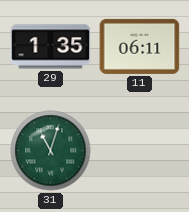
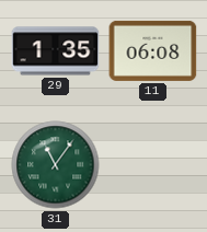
11: 06:11 -> 06:08 (153, 50)
31: 11:03 -> 11:06 (56, 165)
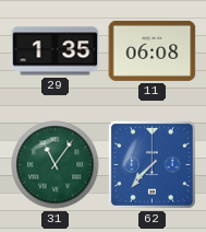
62: none -> 7:37 (152, 164)
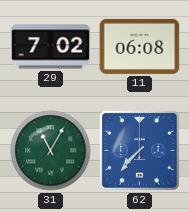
29: 1:35 -> 7:02 (51, 47)
31: 11:06 -> 11:05 (51, 151)
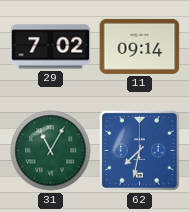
11: 06:08 -> 09:14 (140, 46)
62: 7:37 -> 7:32 (139, 150)
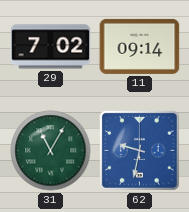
62: 7:32 -> 9:32 (139, 150)
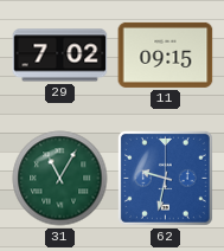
11: 09:14 -> 09:15 (166, 54)
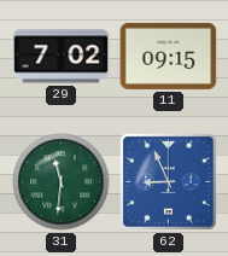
31: 11:05 -> 11:31 (62, 182)
62: 9:32 -> 8:56 (168, 181)
